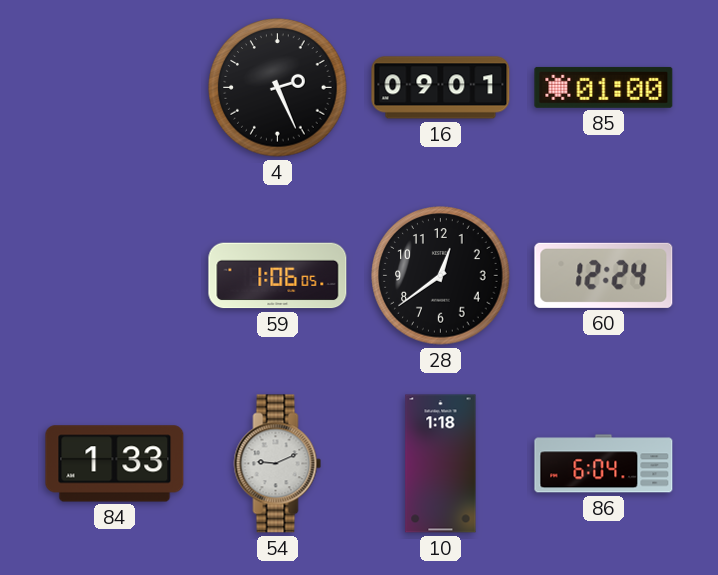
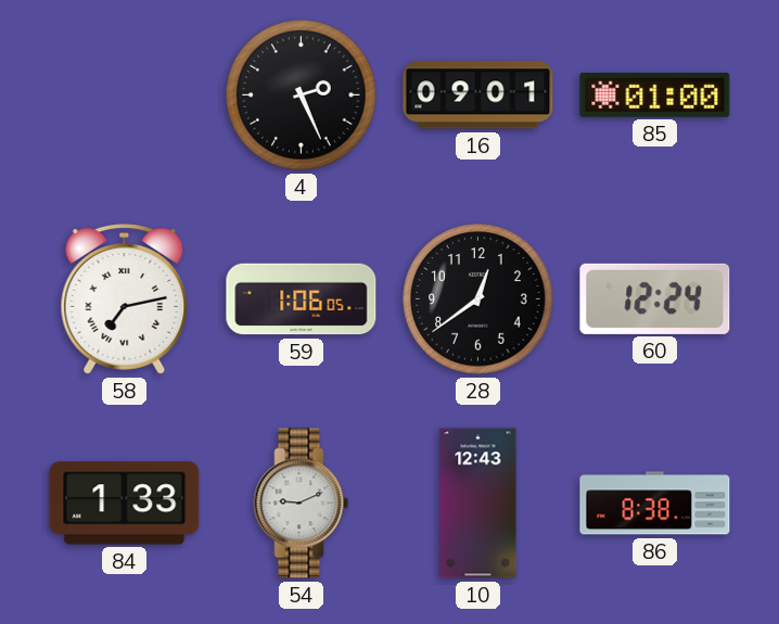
58: none -> 7:13 (125, 300)
10: 1:18 -> 12:43 (478, 504)
86: 6:04 -> 8:38 (655, 504)
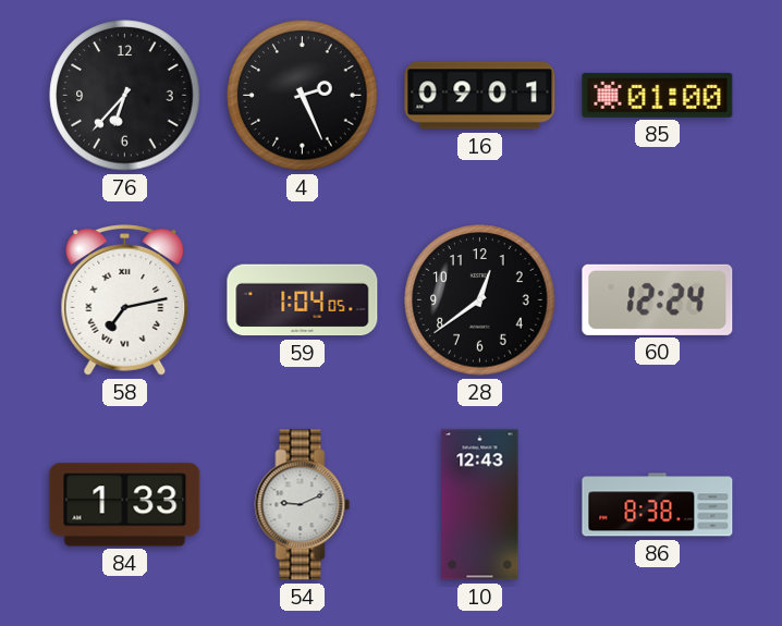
76: none -> 6:37 (125, 96)
59: 1:06 -> 1:04 (303, 300)
